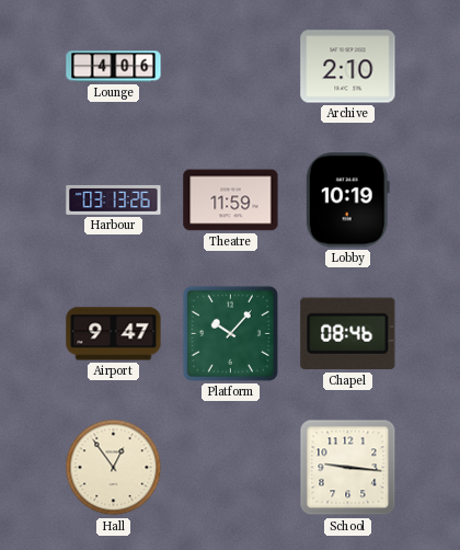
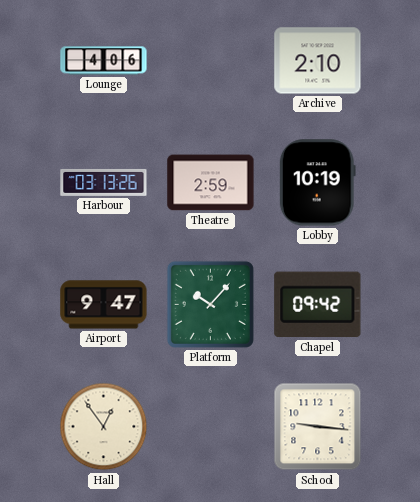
Theatre: 11:59 -> 2:59 (211, 183)
Chapel: 08:46 -> 09:42 (318, 305)
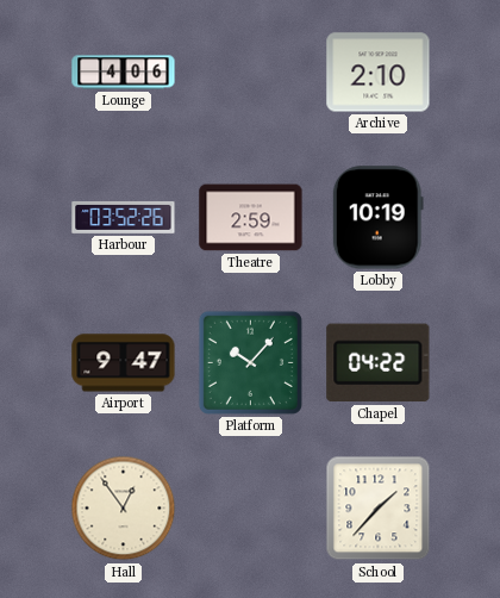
Harbour: 03:13 -> 03:52 (124, 217)
Chapel: 09:42 -> 04:22 (379, 363)
School: 9:16 -> 1:37 (379, 509)
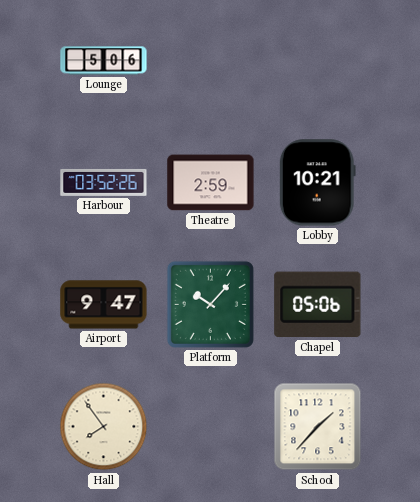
Lounge: 4:06 -> 5:06 (104, 61)
Archive: 2:10 -> none (379, 73)
Lobby: 10:19 -> 10:21 (317, 183)
Chapel: 04:22 -> 05:06 (318, 305)
Hall: 12:54 -> 7:54 (104, 427)
